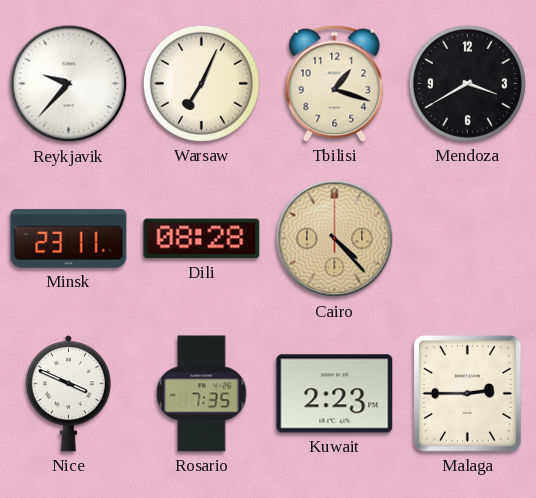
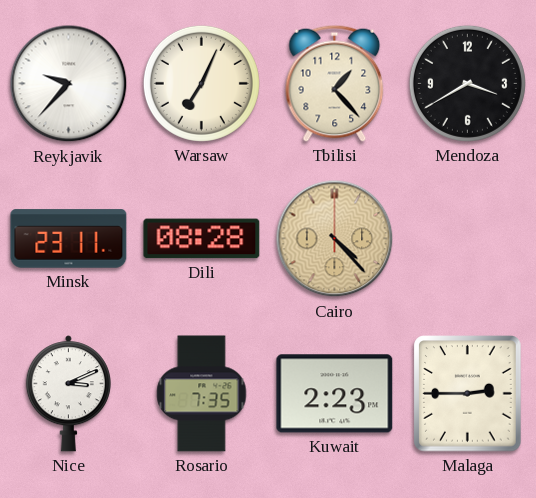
Tbilisi: 1:18 -> 1:23 (335, 83)
Nice: 3:49 -> 3:11 (68, 394)
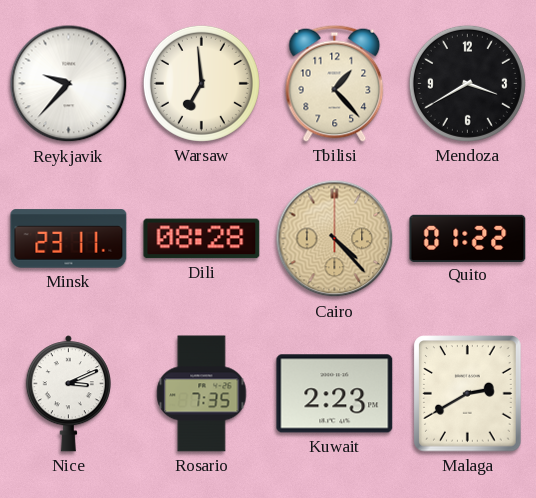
Warsaw: 7:04 -> 6:59 (201, 83)
Quito: none -> 01:22 (468, 238)
Malaga: 2:45 -> 2:40 (468, 394)
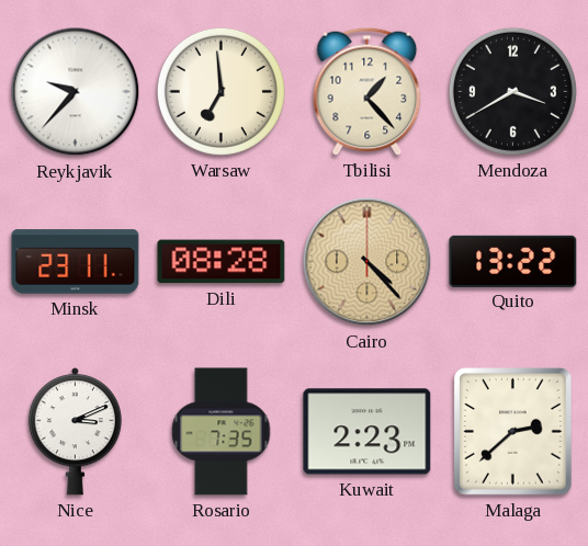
Quito: 01:22 -> 13:22 (513, 261)
Malaga: 2:40 -> 2:38 (513, 432)
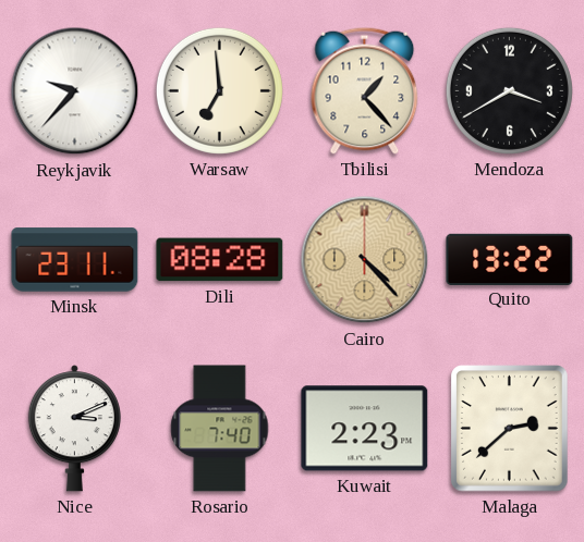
Rosario: 7:35 -> 7:40 (220, 429)
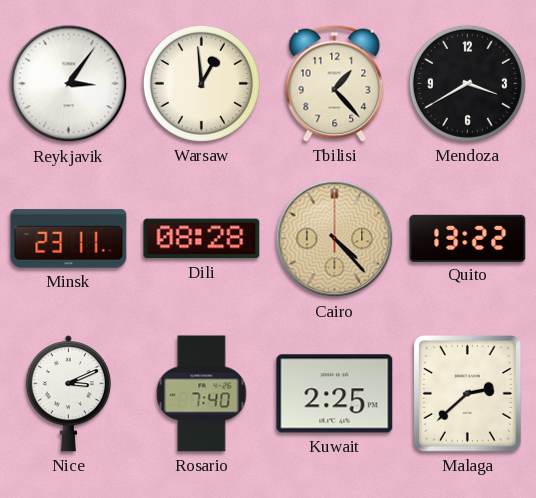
Reykjavik: 9:37 -> 3:06 (69, 84)
Warsaw: 6:59 -> 12:59 (201, 83)
Kuwait: 2:23 -> 2:25 (335, 394)
